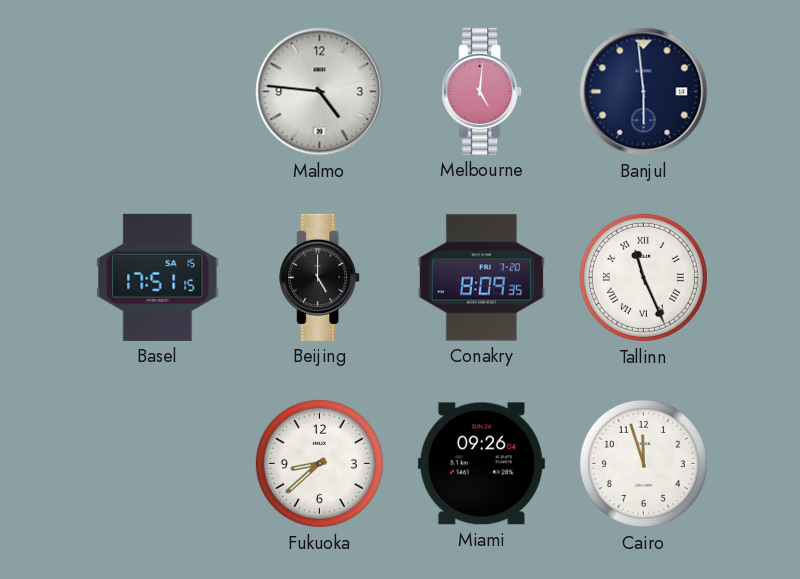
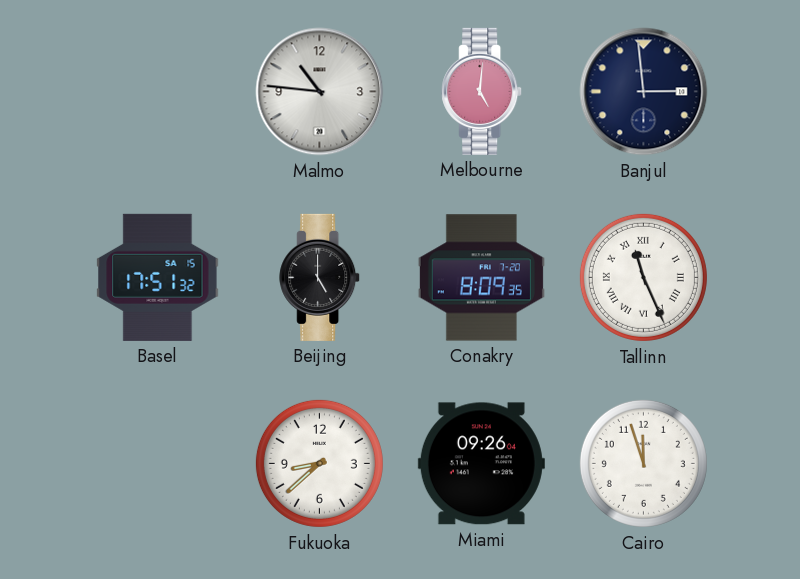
Malmo: 4:46 -> 10:46 (320, 92)
Banjul: 5:59 -> 2:59 (644, 92)
Basel: 17:51:15 -> 17:51:32 (158, 277)
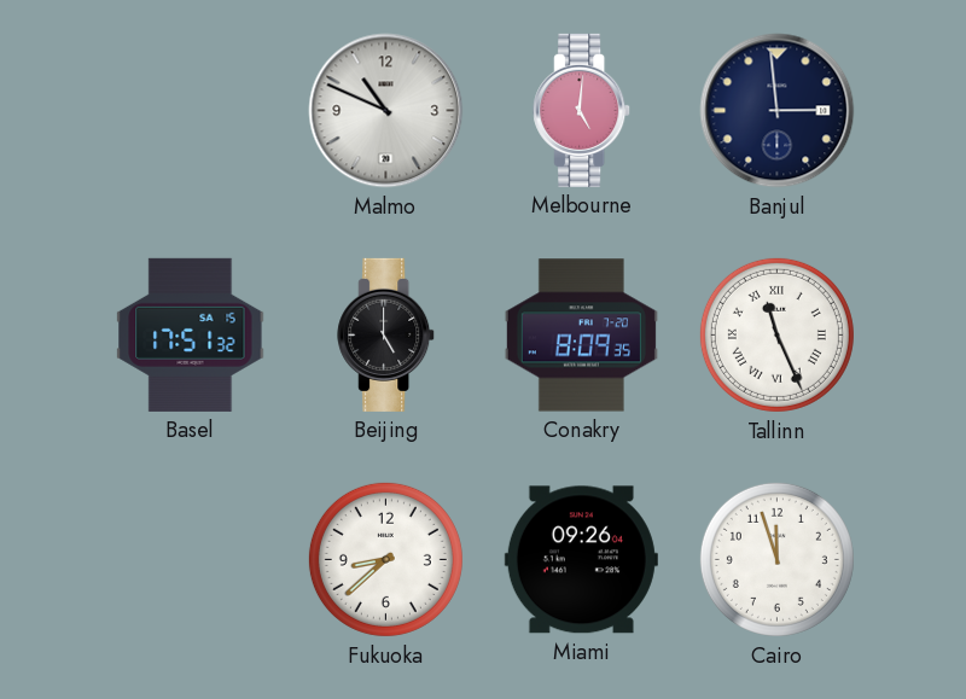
Malmo: 10:46 -> 10:49 (386, 111)
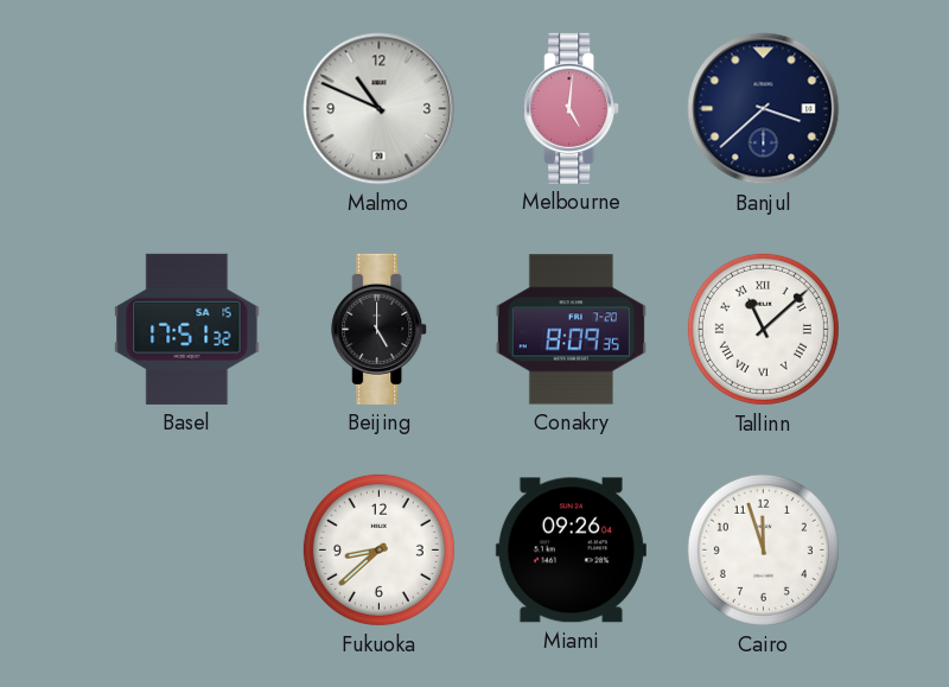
Banjul: 2:59 -> 3:38 (764, 109)
Tallinn: 11:26 -> 11:08 (763, 329)
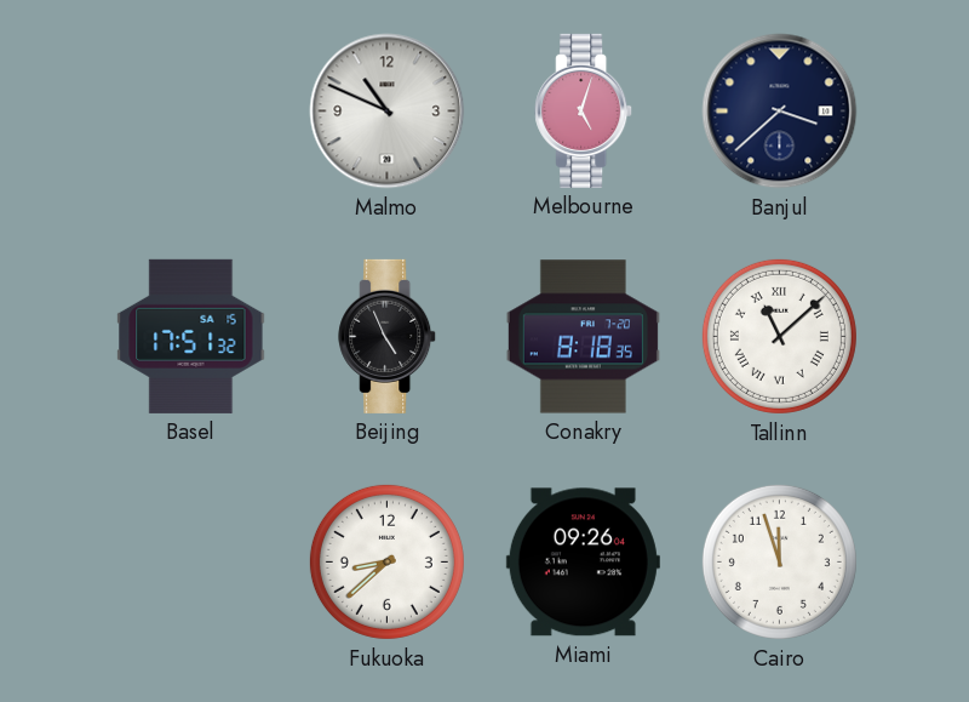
Melbourne: 5:01 -> 5:03 (584, 110)
Beijing: 5:00 -> 4:56 (388, 336)
Conakry: 8:09 -> 8:18 (583, 337)
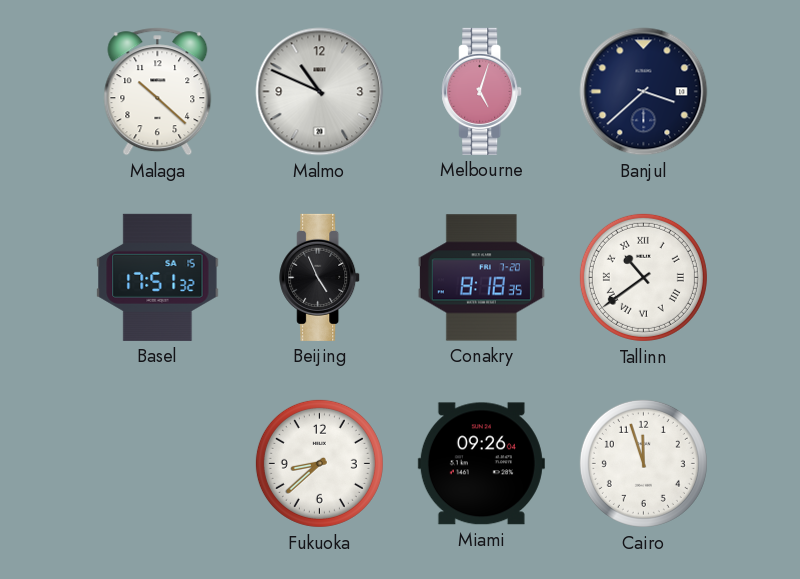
Malaga: none -> 10:22 (158, 92)
Tallinn: 11:08 -> 10:39 (643, 277)
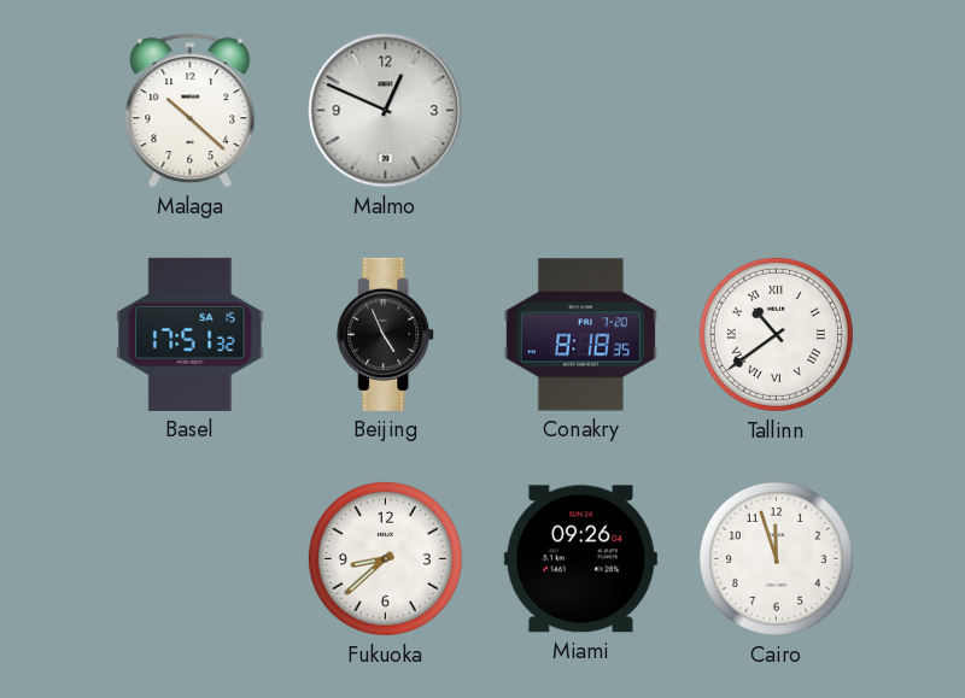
Malmo: 10:49 -> 12:49 (386, 111)
Melbourne: 5:03 -> none (482, 91)
Banjul: 3:38 -> none (644, 92)
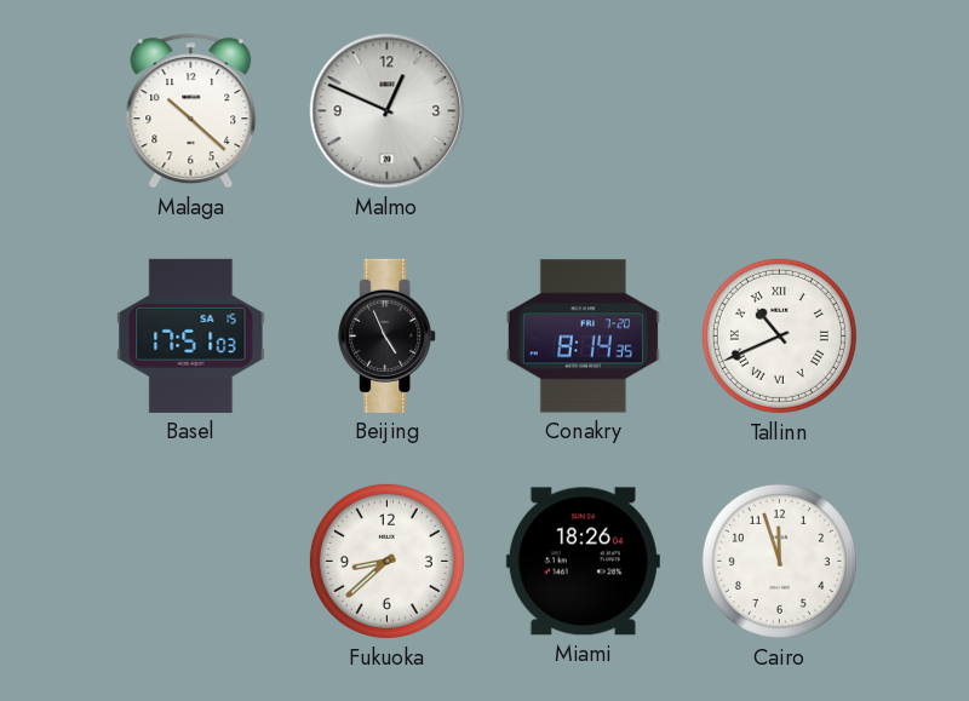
Basel: 17:51:32 -> 17:51:03 (191, 335)
Conakry: 8:18 -> 8:14 (583, 337)
Tallinn: 10:39 -> 10:41 (779, 335)
Miami: 09:26 -> 18:26 (583, 562)
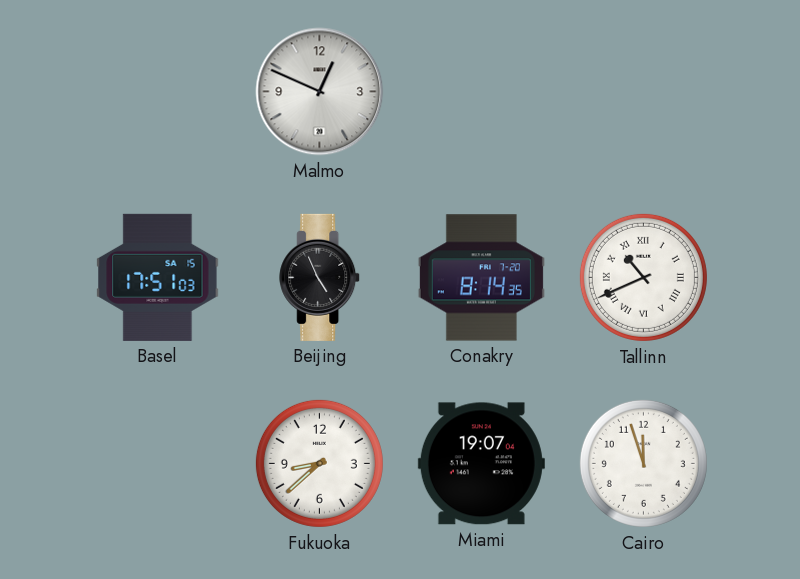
Malaga: 10:22 -> none (191, 111)
Miami: 18:26 -> 19:07 (481, 464)
